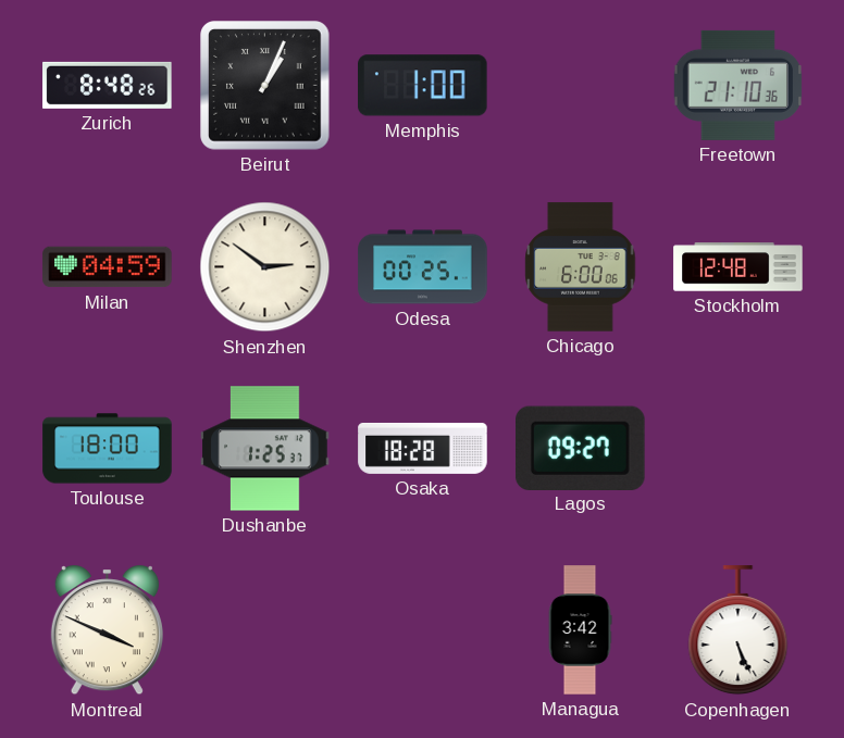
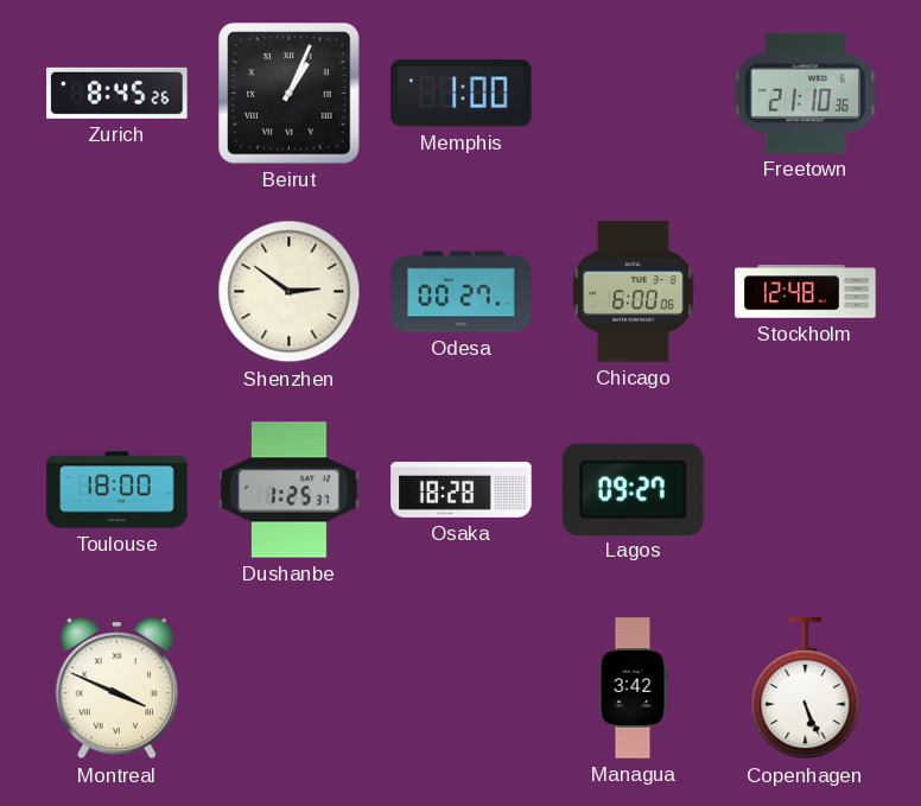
Zurich: 8:48 -> 8:45 (117, 93)
Milan: 04:59 -> none (108, 267)
Odesa: 00:25 -> 00:27 (462, 292)
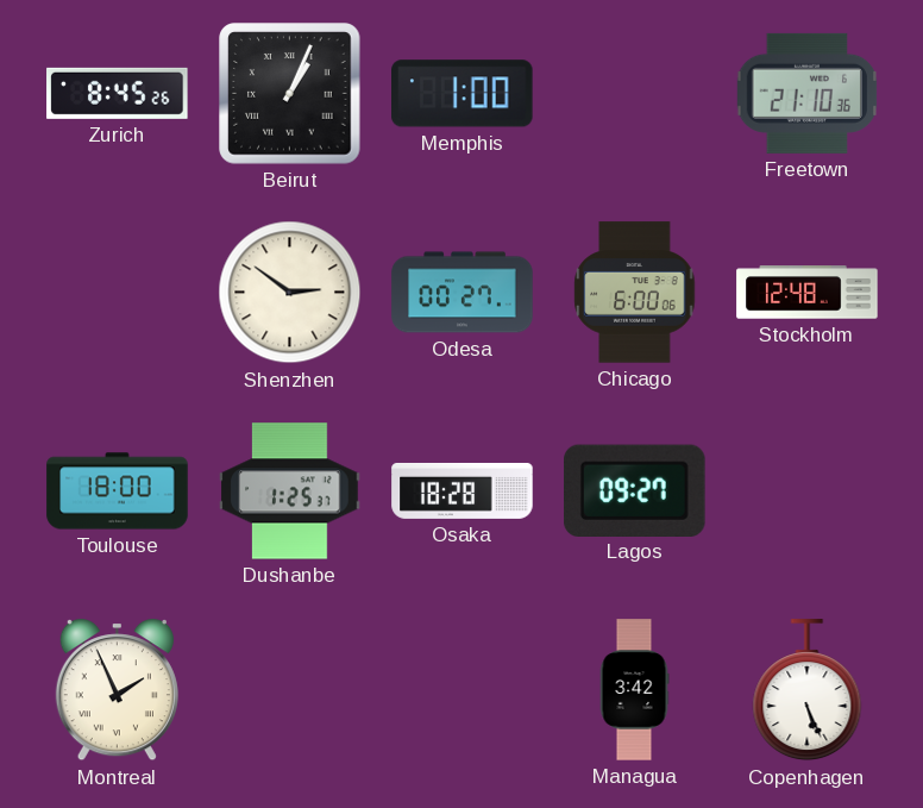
Montreal: 3:49 -> 1:56 (117, 690)
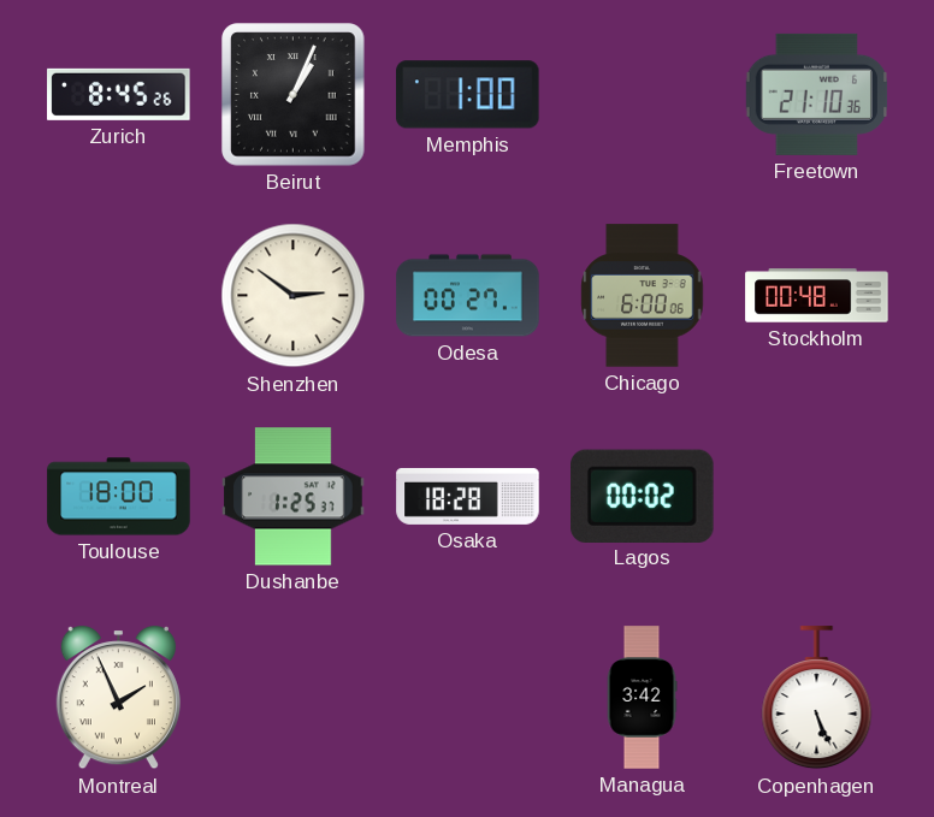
Stockholm: 12:48 -> 00:48 (817, 296)
Lagos: 09:27 -> 00:02 (643, 496)
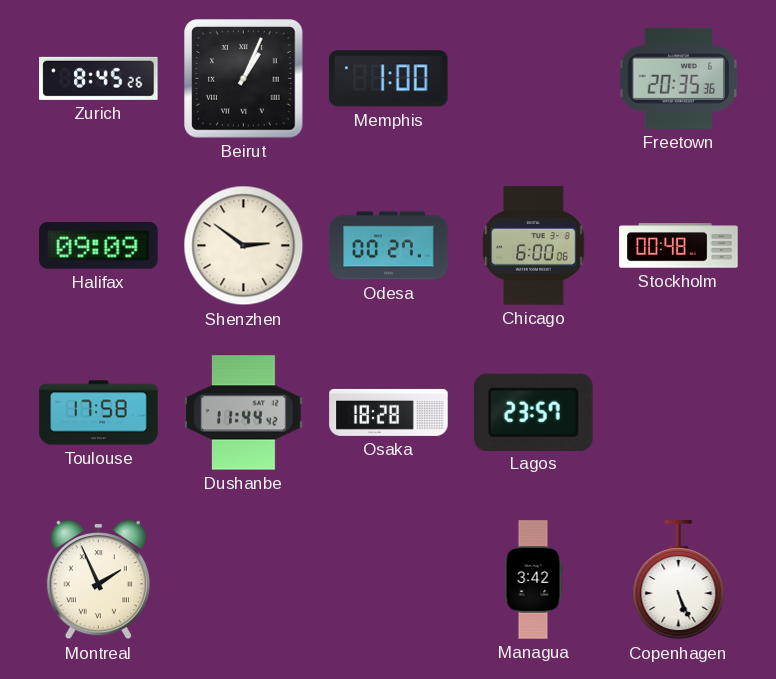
Freetown: 21:10 -> 20:35 (678, 78)
Halifax: none -> 09:09 (99, 246)
Toulouse: 18:00 -> 17:58 (99, 413)
Dushanbe: 1:25 -> 11:44 (244, 413)
Lagos: 00:02 -> 23:57 (534, 412)
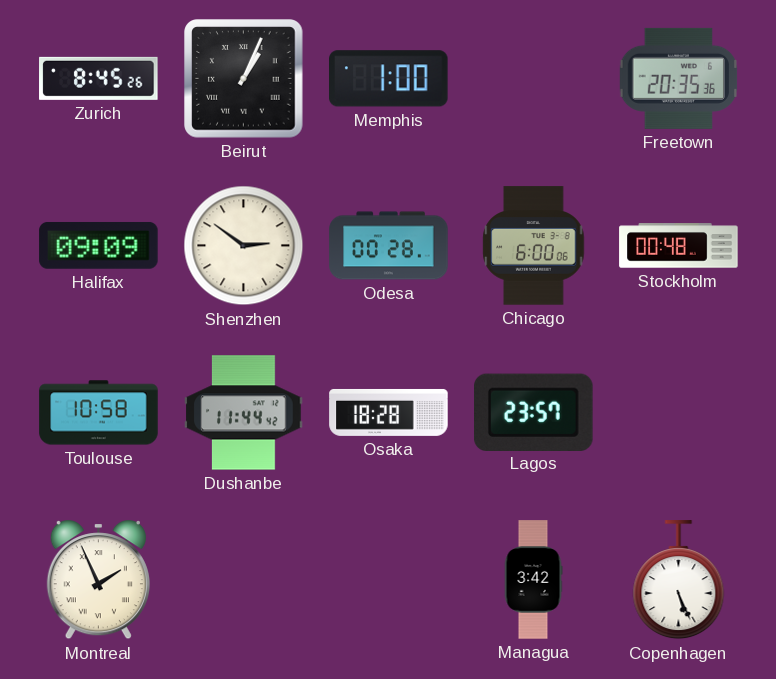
Odesa: 00:27 -> 00:28 (389, 246)
Toulouse: 17:58 -> 10:58 (99, 413)
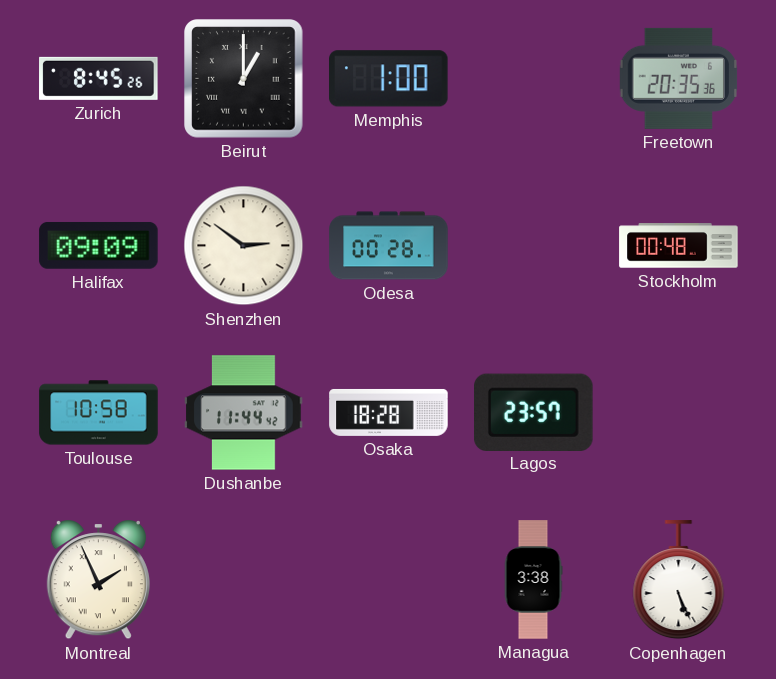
Beirut: 1:04 -> 1:00 (244, 79)
Chicago: 6:00 -> none (534, 246)
Managua: 3:42 -> 3:38 (533, 580)
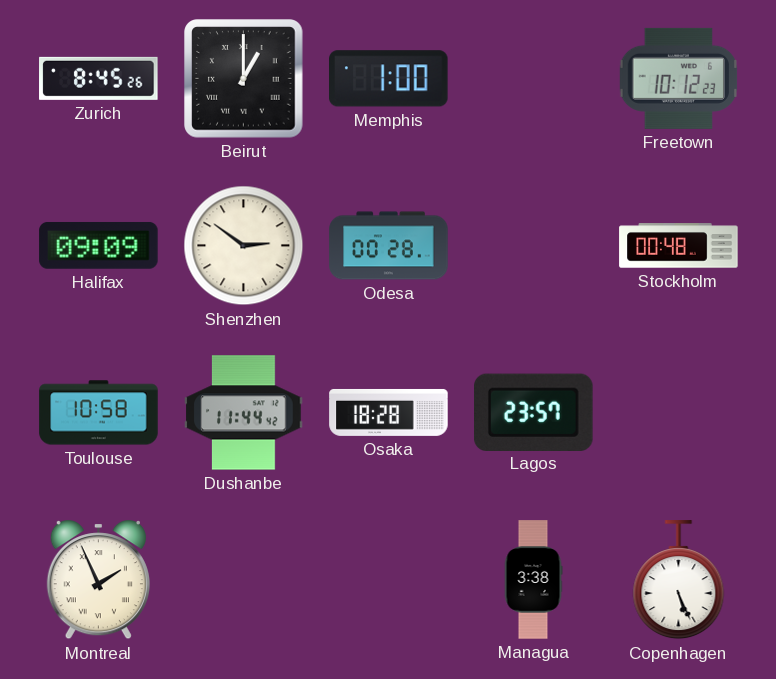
Freetown: 20:35 -> 10:12 (678, 78)
